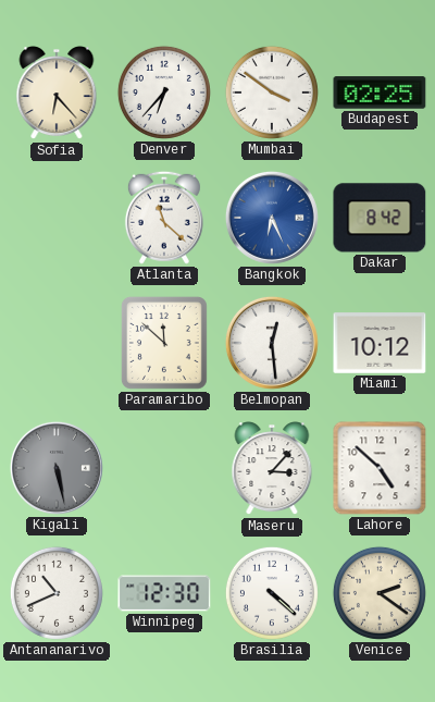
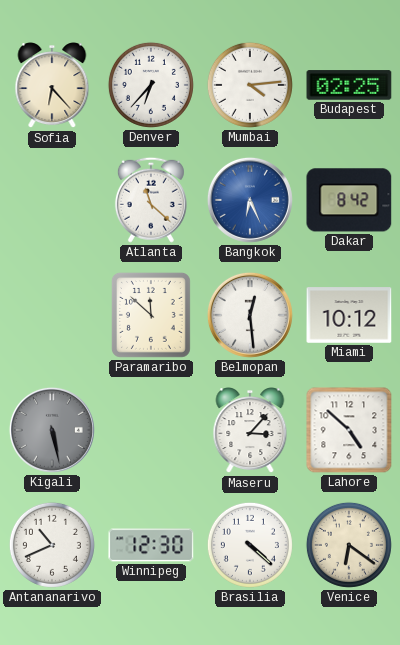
Mumbai: 3:51 -> 4:14 (250, 85)
Venice: 2:21 -> 6:21 (349, 545)
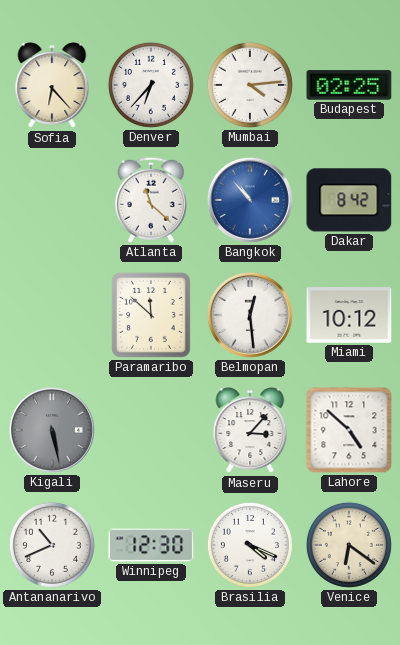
Bangkok: 6:26 -> 10:53 (250, 200)
Brasilia: 4:22 -> 4:19 (250, 545)
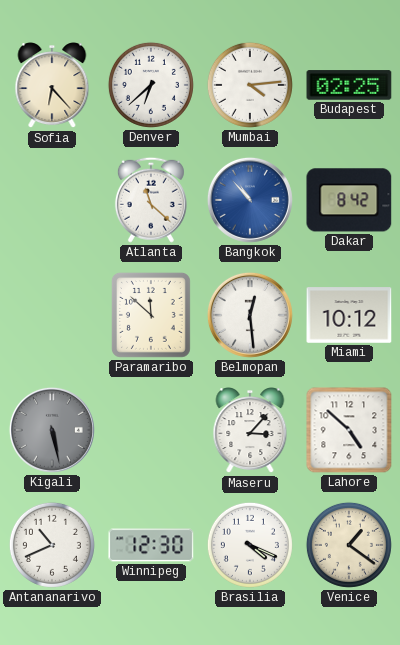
Denver: 6:37 -> 6:38 (151, 85)
Venice: 6:21 -> 1:21 (349, 545)
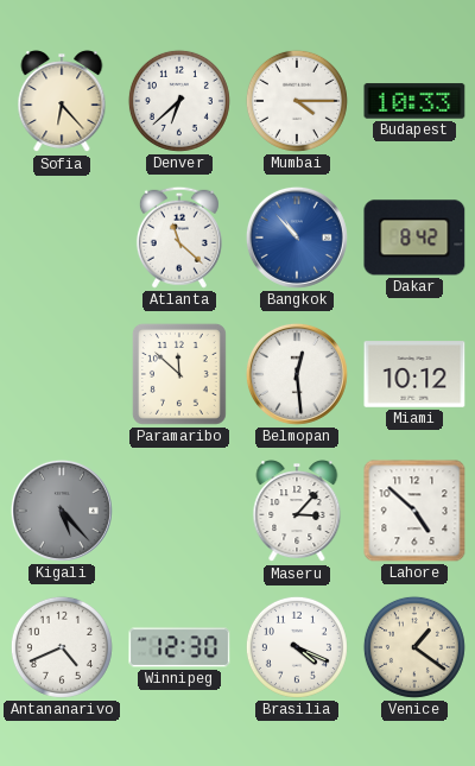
Mumbai: 4:14 -> 4:15 (297, 101)
Budapest: 02:25 -> 10:33 (414, 101)
Kigali: 5:28 -> 5:23 (62, 511)
Antananarivo: 10:41 -> 4:41 (62, 647)
